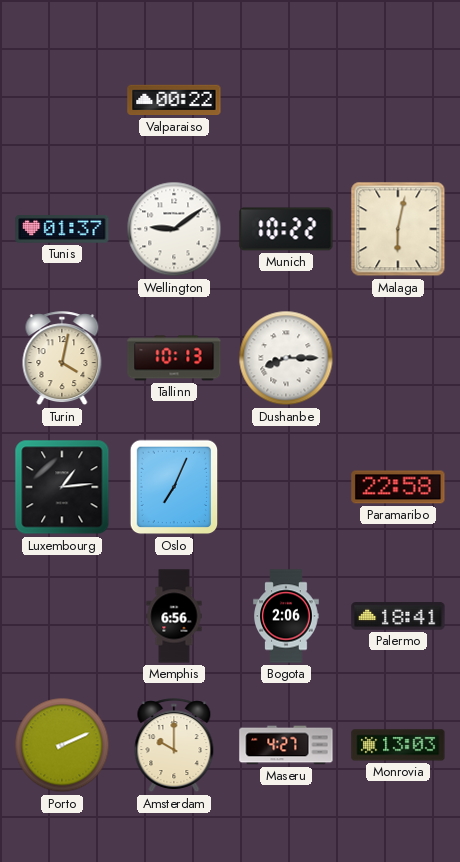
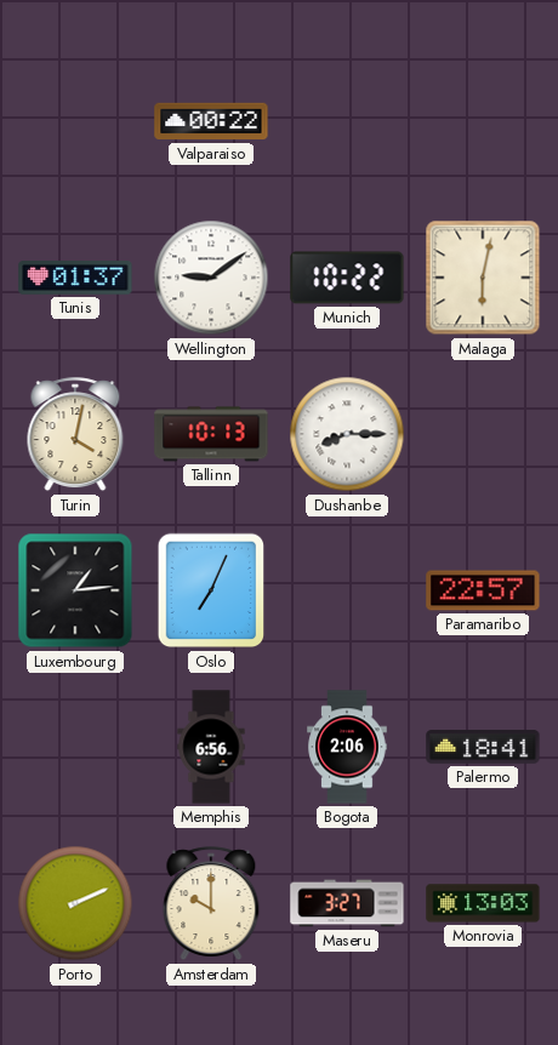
Paramaribo: 22:58 -> 22:57 (483, 590)
Maseru: 4:27 -> 3:27 (347, 903)
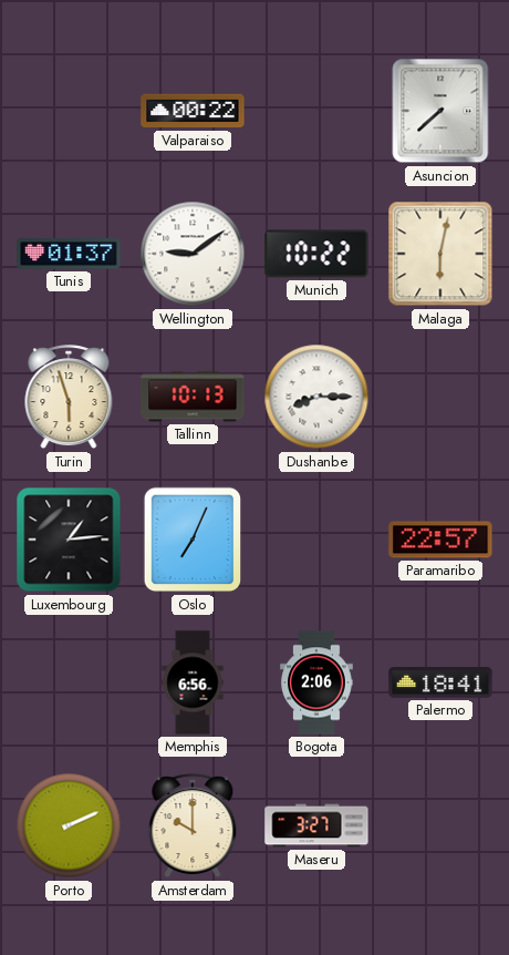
Asuncion: none -> 7:38 (440, 111)
Turin: 4:02 -> 5:57 (69, 398)
Monrovia: 13:03 -> none (483, 903)
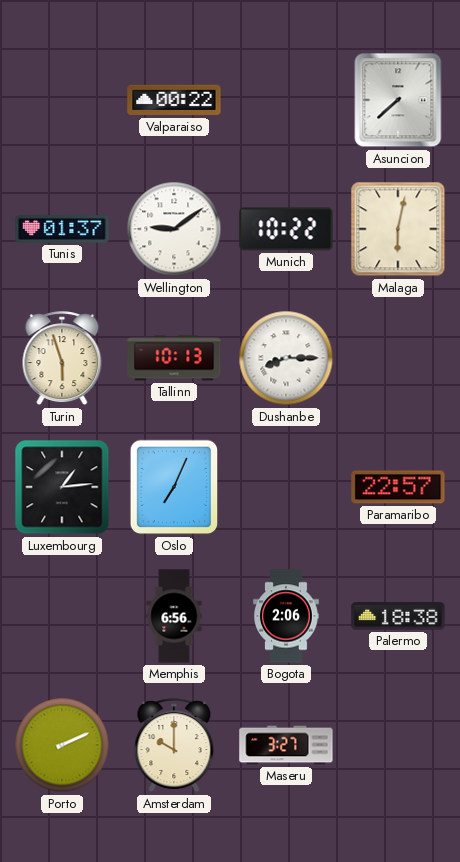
Palermo: 18:41 -> 18:38 (398, 616)
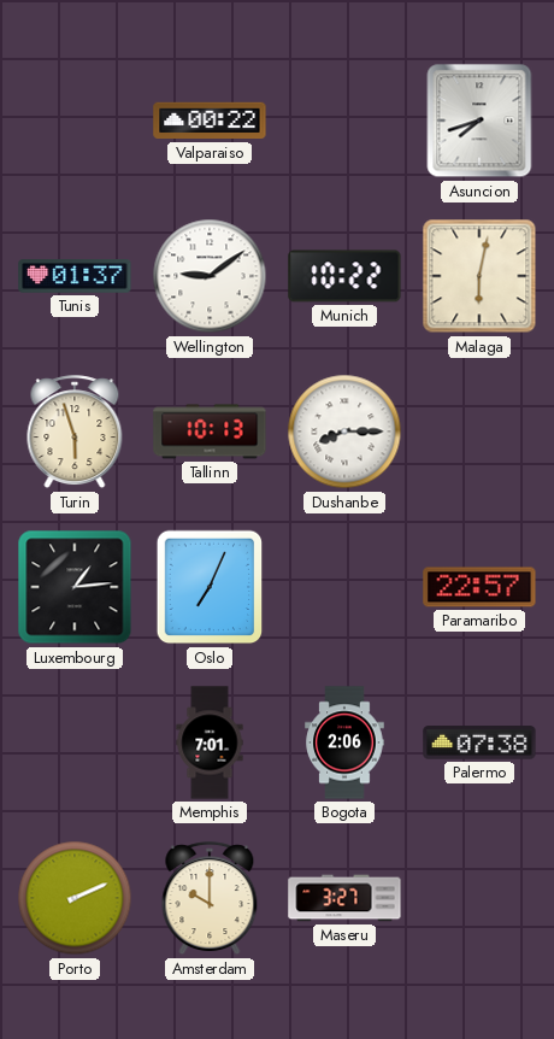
Asuncion: 7:38 -> 7:42 (479, 121)
Memphis: 6:56 -> 7:01 (210, 742)
Palermo: 18:38 -> 07:38 (479, 742)
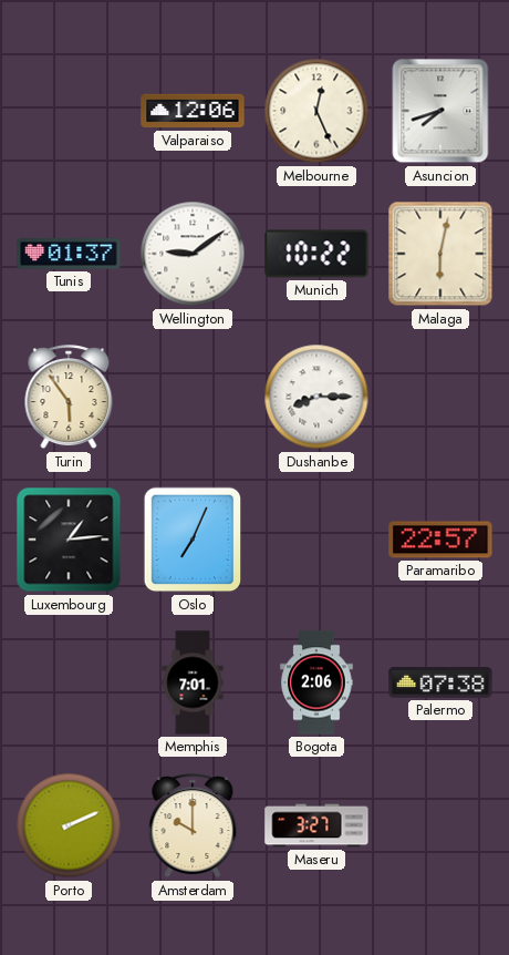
Valparaiso: 00:22 -> 12:06 (193, 111)
Melbourne: none -> 12:26 (316, 111)
Turin: 5:57 -> 5:54 (69, 398)
Tallinn: 10:13 -> none (210, 432)
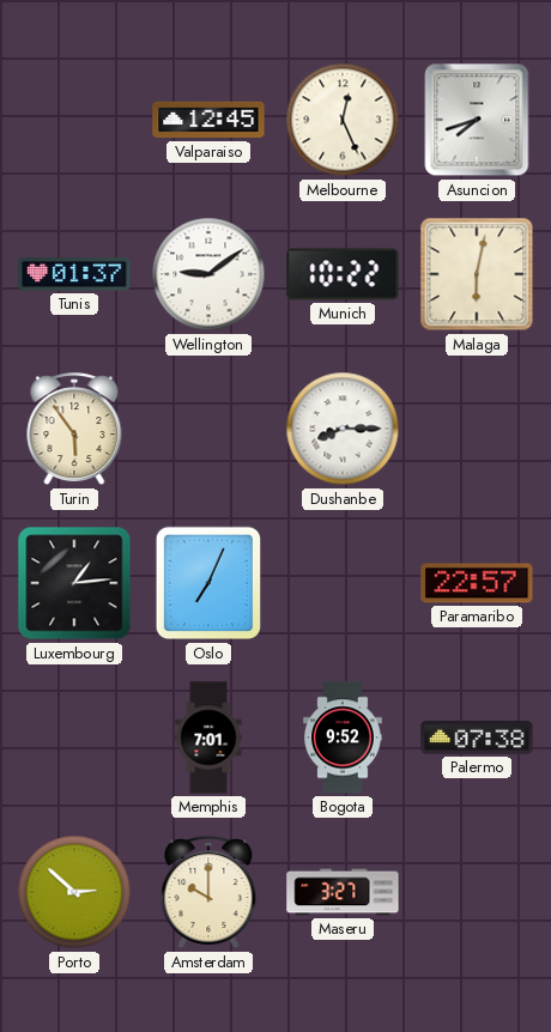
Valparaiso: 12:06 -> 12:45 (208, 120)
Bogota: 2:06 -> 9:52 (343, 737)
Porto: 2:11 -> 2:52 (74, 892)
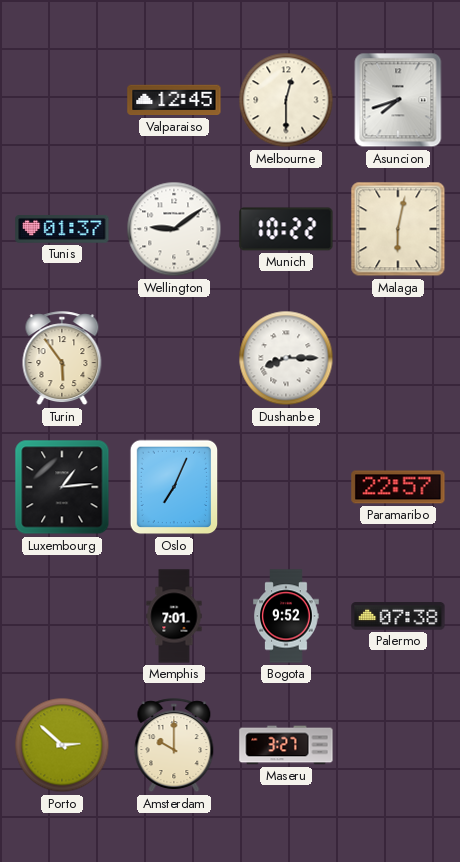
Melbourne: 12:26 -> 12:30 (286, 100)
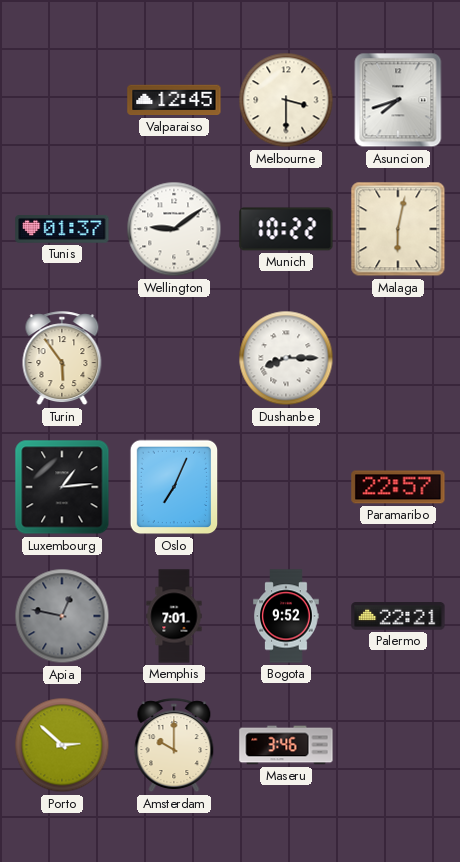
Melbourne: 12:30 -> 3:30 (286, 100)
Apia: none -> 12:47 (62, 616)
Palermo: 07:38 -> 22:21 (398, 616)
Maseru: 3:27 -> 3:46 (286, 745)
